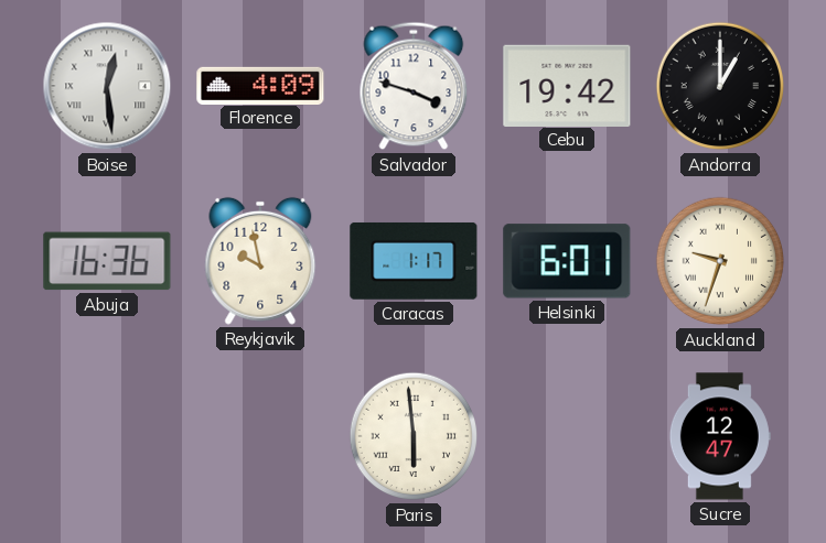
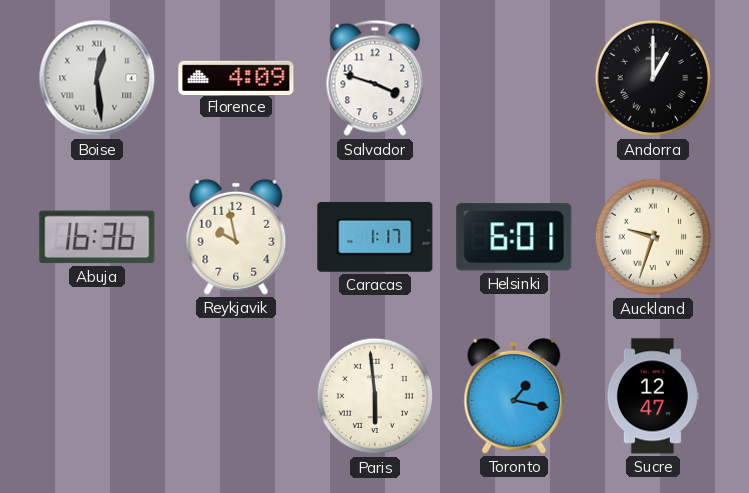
Cebu: 19:42 -> none (567, 85)
Toronto: none -> 1:17 (514, 396)
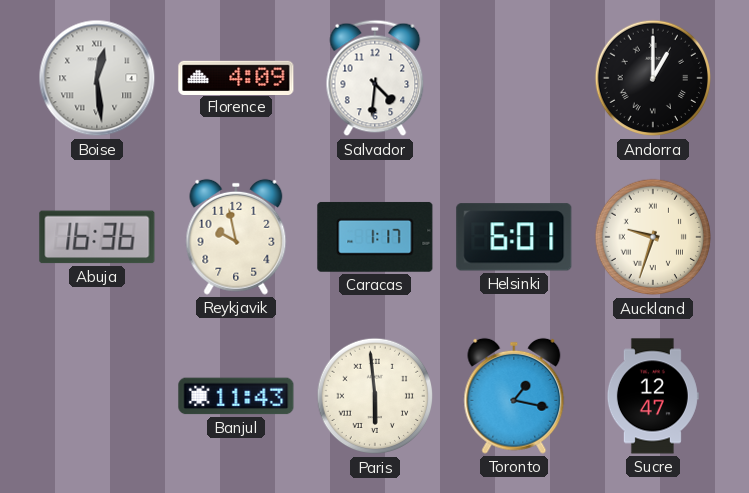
Salvador: 3:48 -> 4:31 (375, 78)
Banjul: none -> 11:43 (236, 396)
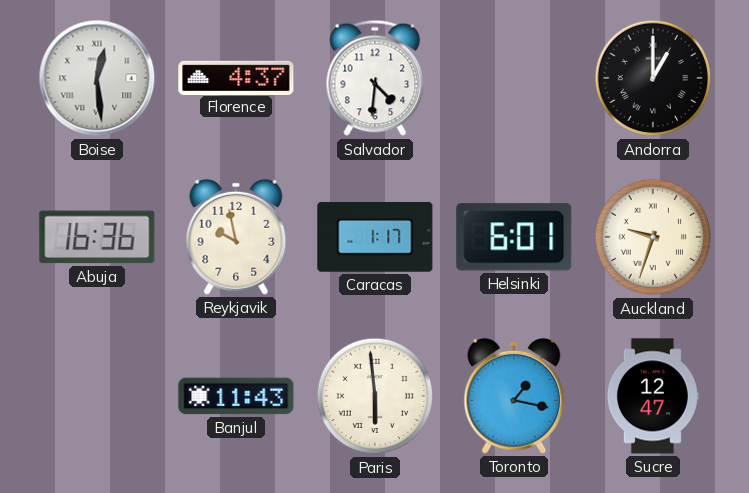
Florence: 4:09 -> 4:37 (236, 77)
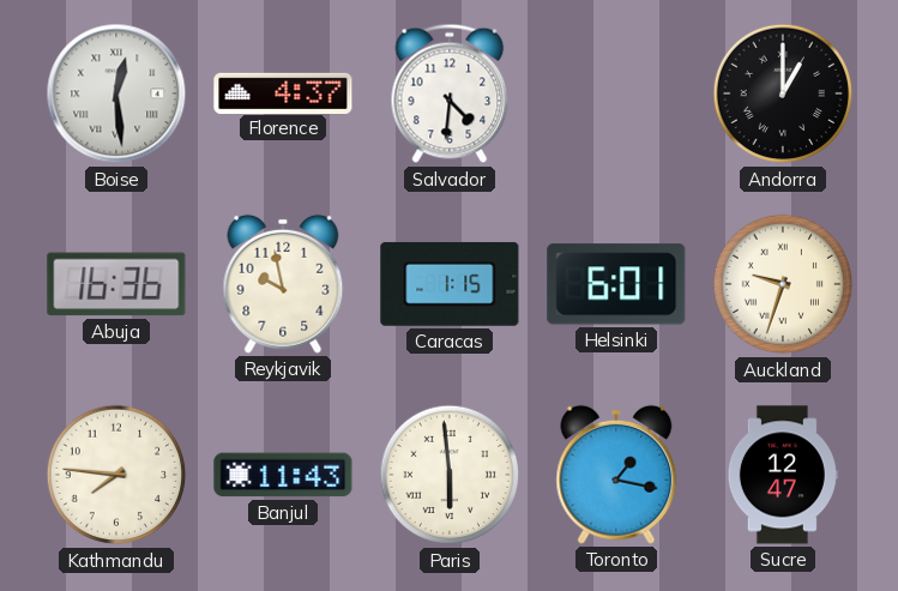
Caracas: 1:17 -> 1:15 (450, 284)
Kathmandu: none -> 7:46 (116, 475)
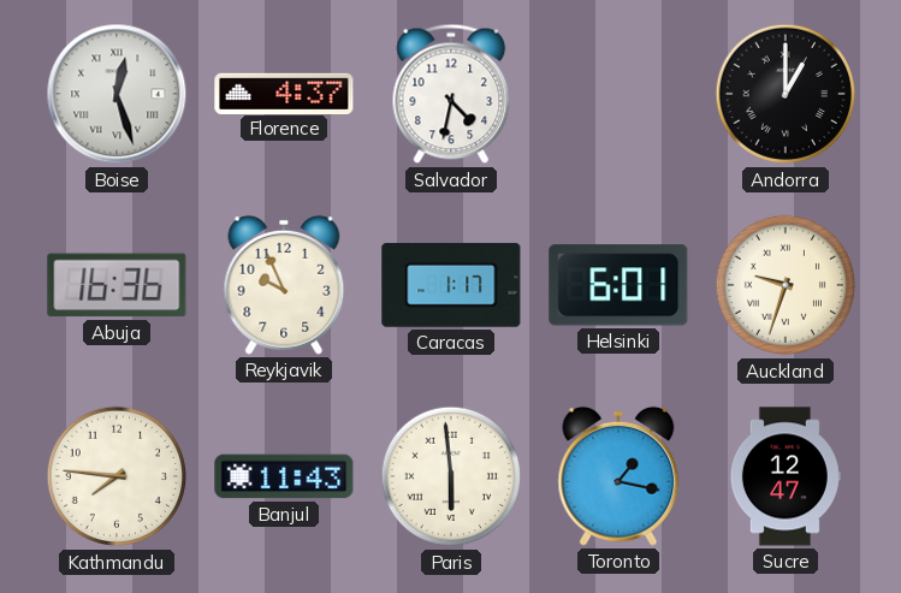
Boise: 12:29 -> 12:27 (117, 94)
Salvador: 4:31 -> 4:32 (451, 94)
Reykjavik: 9:58 -> 9:56 (284, 285)
Caracas: 1:15 -> 1:17 (451, 285)
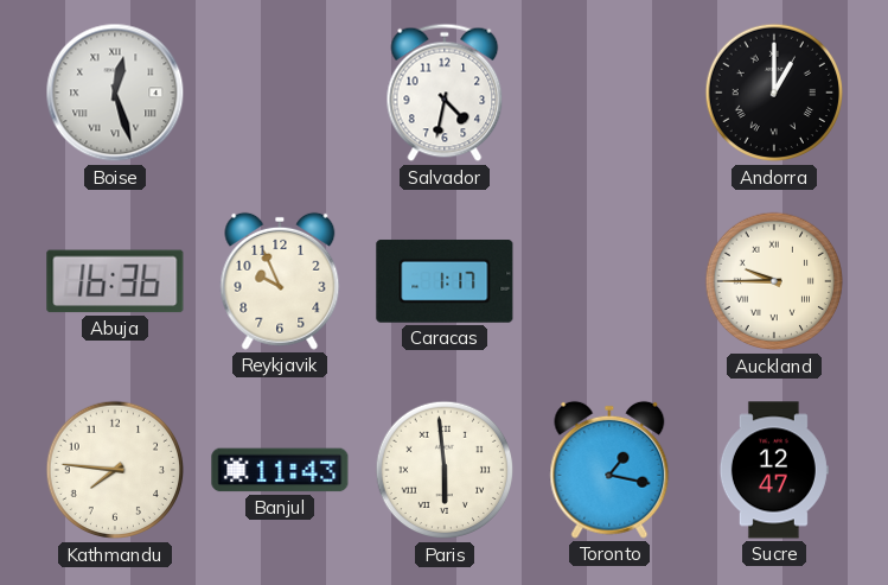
Florence: 4:37 -> none (284, 93)
Helsinki: 6:01 -> none (618, 285)
Auckland: 9:33 -> 9:45 (774, 281)
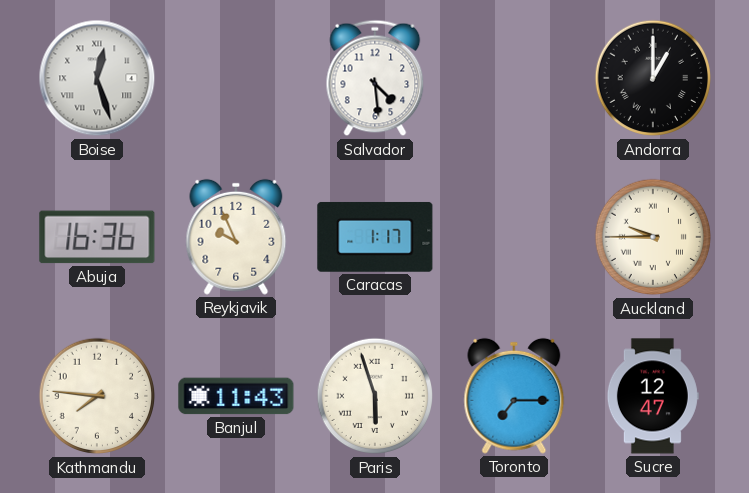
Salvador: 4:32 -> 4:29 (375, 78)
Paris: 5:59 -> 5:57 (375, 396)
Toronto: 1:17 -> 7:15 (514, 396)
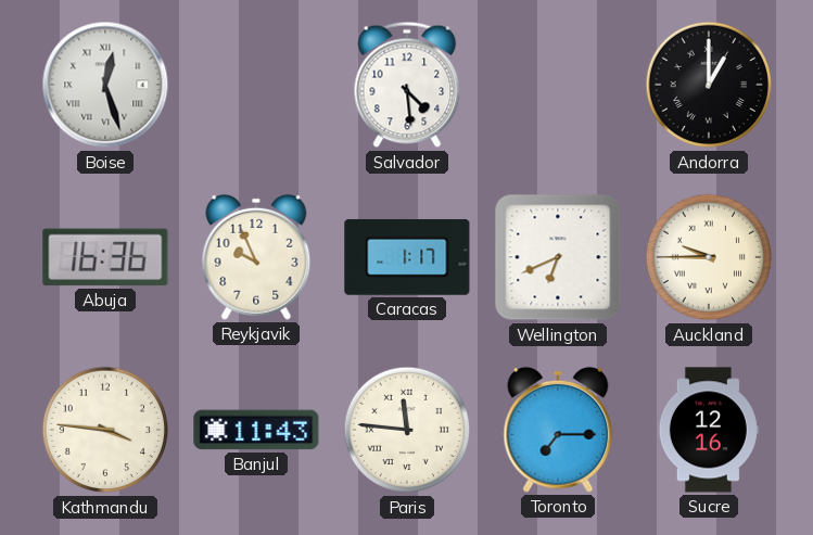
Wellington: none -> 6:41 (558, 257)
Kathmandu: 7:46 -> 3:46 (105, 430)
Paris: 5:57 -> 11:46 (407, 430)
Sucre: 12:47 -> 12:16 (709, 430)
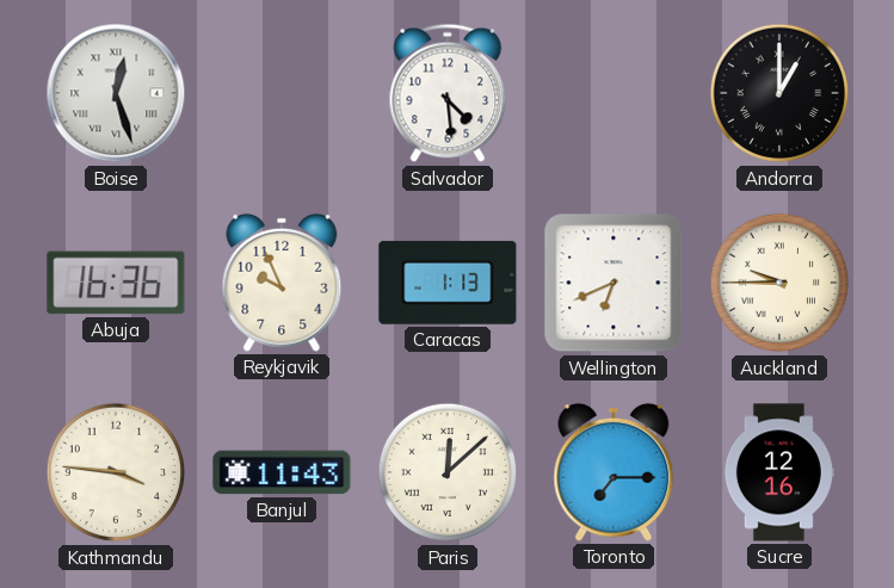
Caracas: 1:17 -> 1:13 (448, 283)
Paris: 11:46 -> 12:08 (448, 472)
